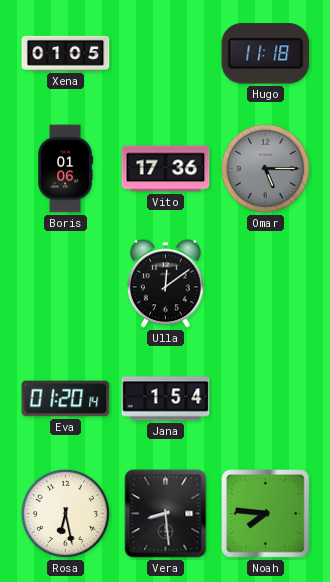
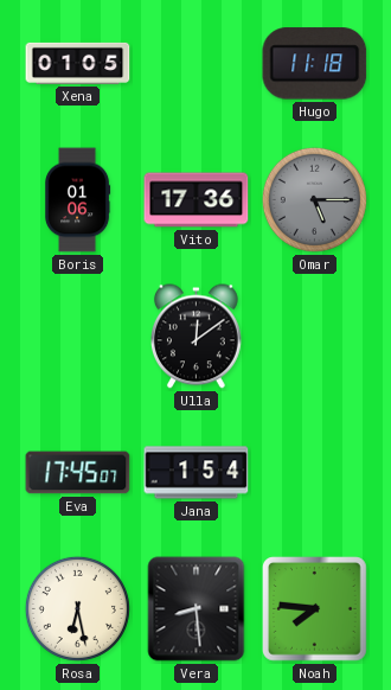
Eva: 01:20 -> 17:45 (78, 473)
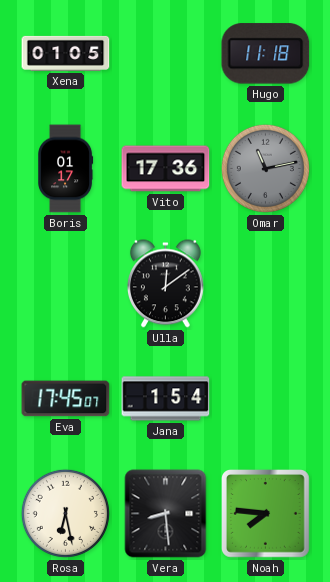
Boris: 01:06 -> 01:17 (66, 169)
Omar: 5:15 -> 11:13 (265, 168)
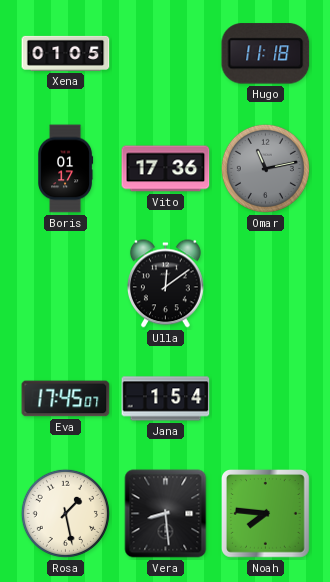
Rosa: 6:28 -> 1:28 (65, 513)
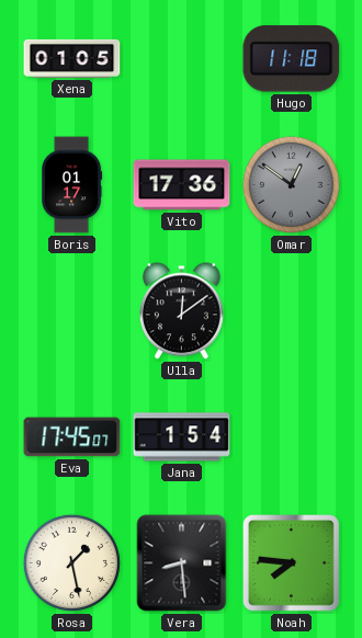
Omar: 11:13 -> 12:51 (291, 184)
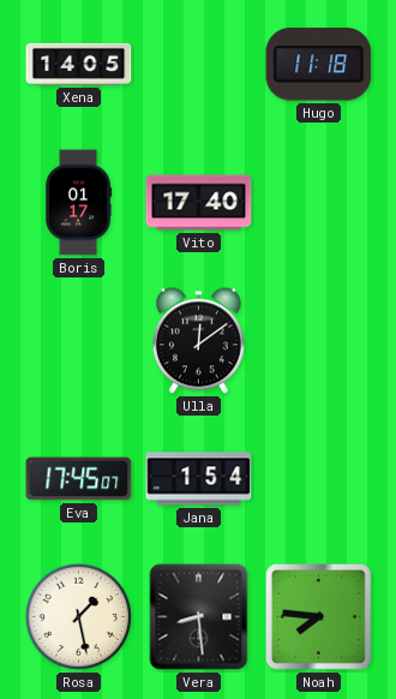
Xena: 01:05 -> 14:05 (79, 64)
Vito: 17:36 -> 17:40 (199, 203)
Omar: 12:51 -> none (291, 184)
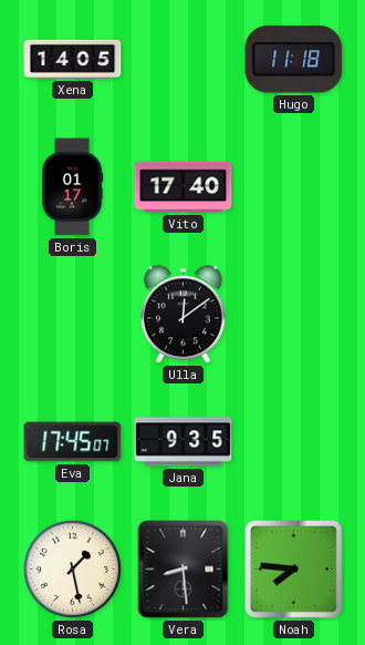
Jana: 1:54 -> 9:35 (184, 442)
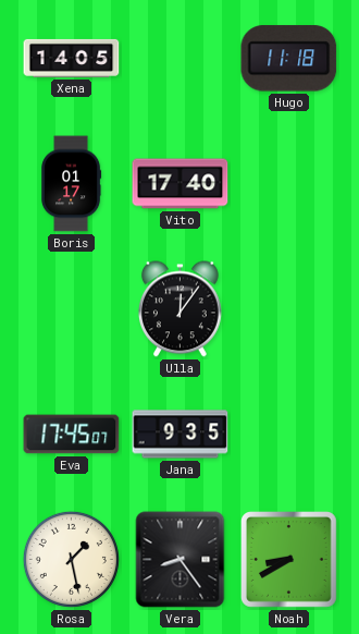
Ulla: 12:09 -> 12:06 (179, 309)
Vera: 8:29 -> 8:24 (181, 560)
Noah: 7:46 -> 8:40 (289, 560)
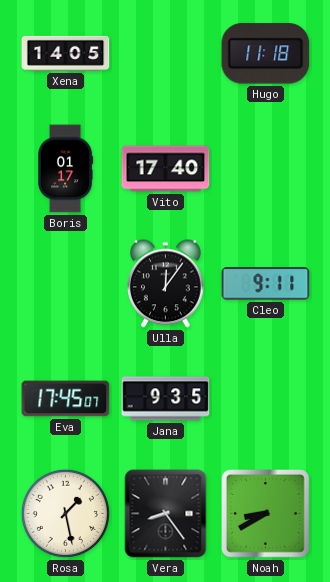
Cleo: none -> 9:11 (266, 284)
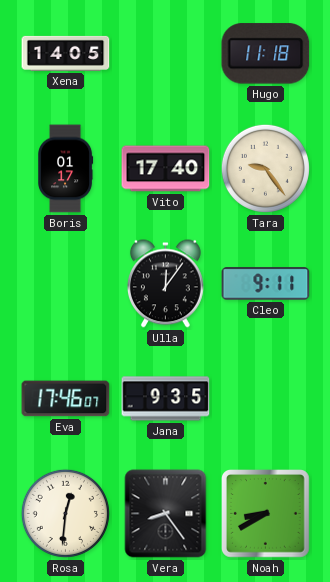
Tara: none -> 9:24 (265, 168)
Eva: 17:45 -> 17:46 (66, 399)
Rosa: 1:28 -> 12:31 (65, 513)
